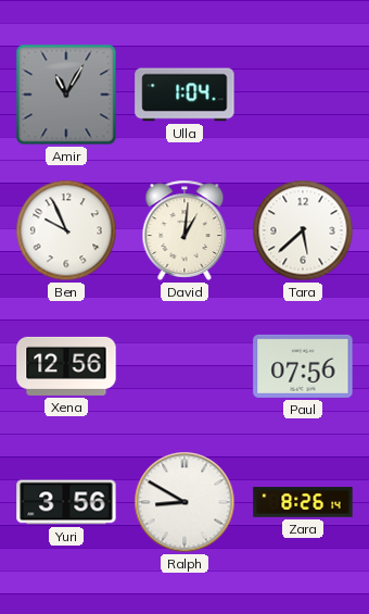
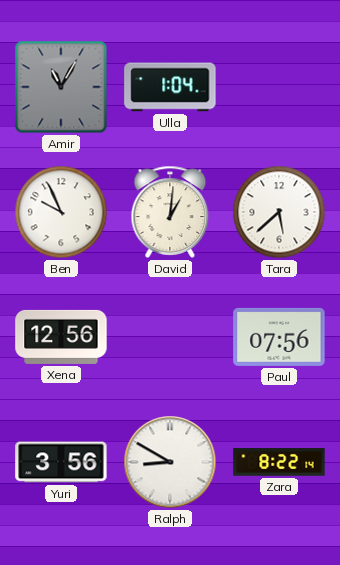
Zara: 8:26 -> 8:22 (279, 462)
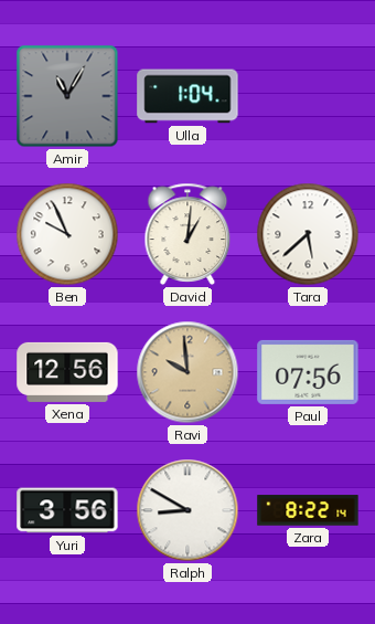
Ravi: none -> 9:59 (187, 372)
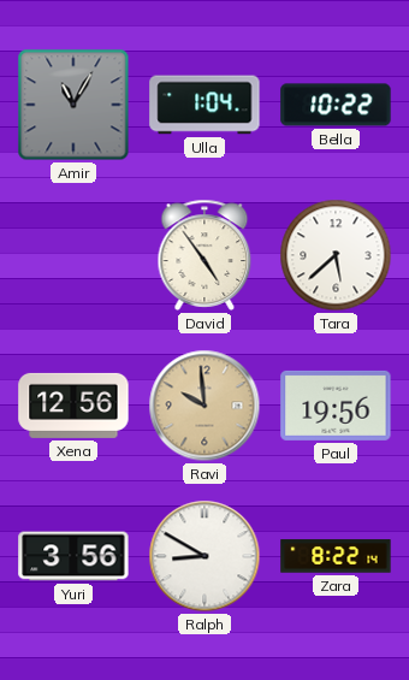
Bella: none -> 10:22 (336, 105)
Ben: 9:56 -> none (67, 234)
David: 1:01 -> 4:54 (204, 255)
Paul: 07:56 -> 19:56 (336, 406)
